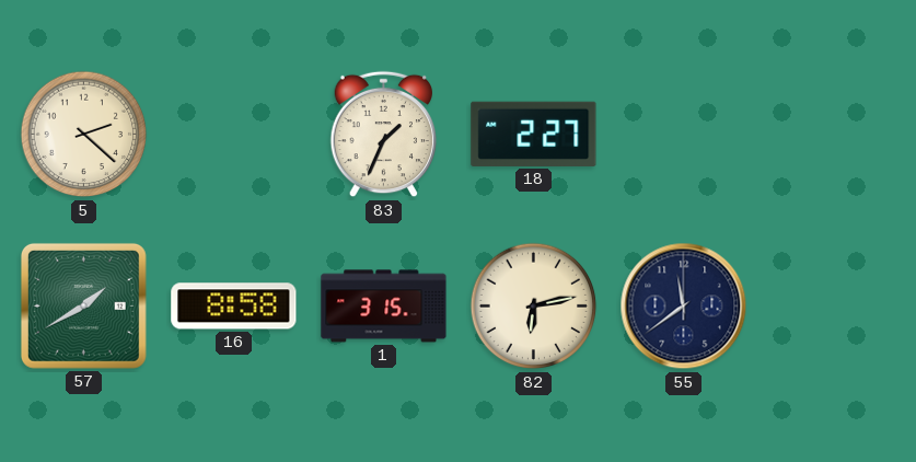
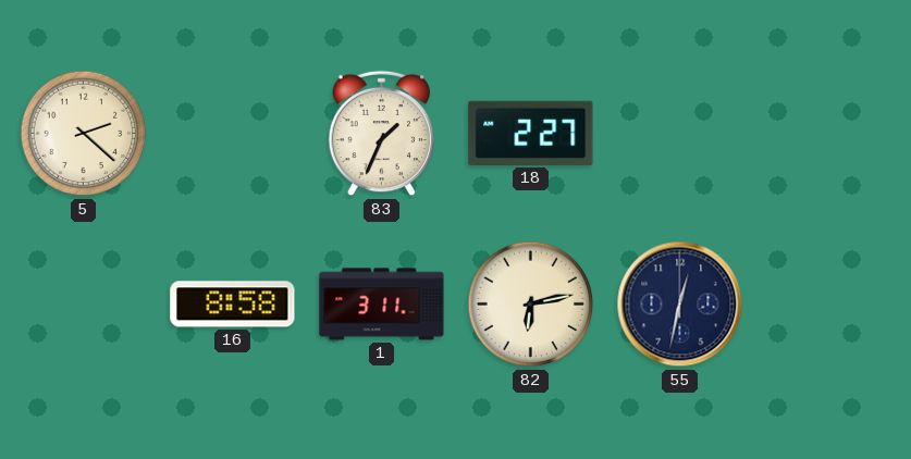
57: 1:40 -> none (83, 305)
1: 3:15 -> 3:11 (382, 305)
55: 11:39 -> 12:32 (680, 305)
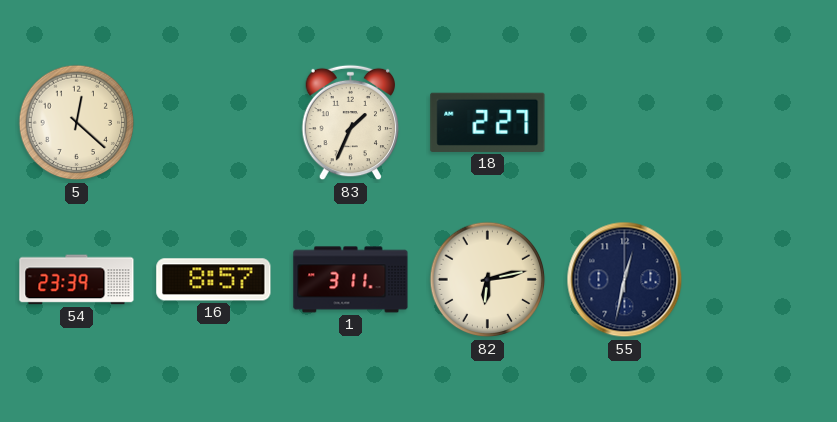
5: 2:22 -> 12:22 (77, 123)
54: none -> 23:39 (77, 280)
16: 8:58 -> 8:57 (214, 280)
